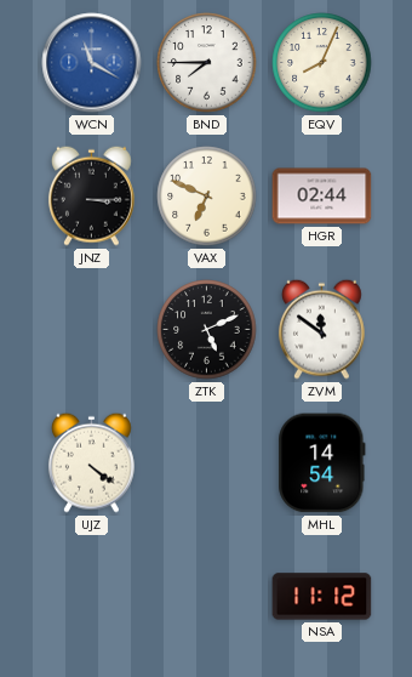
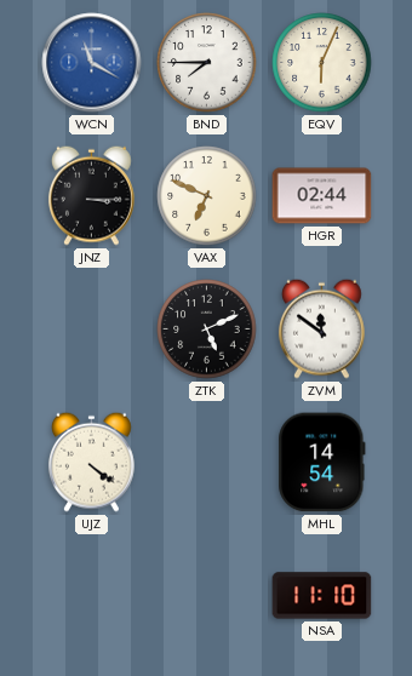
EQV: 8:04 -> 6:04 (322, 63)
NSA: 11:12 -> 11:10 (322, 596)
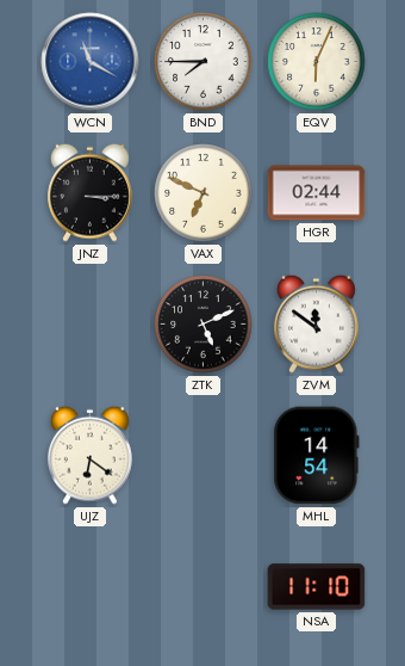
UJZ: 4:21 -> 6:21 (89, 455)
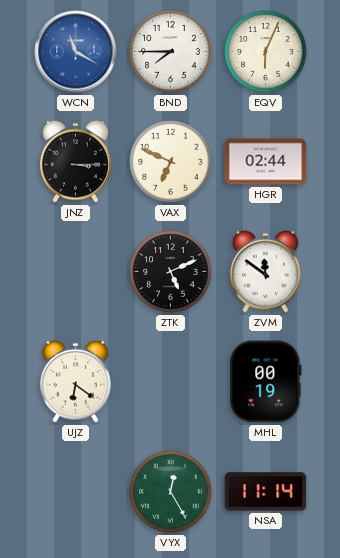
MHL: 14:54 -> 00:19 (266, 382)
VYX: none -> 12:25 (171, 492)
NSA: 11:10 -> 11:14 (266, 492)
